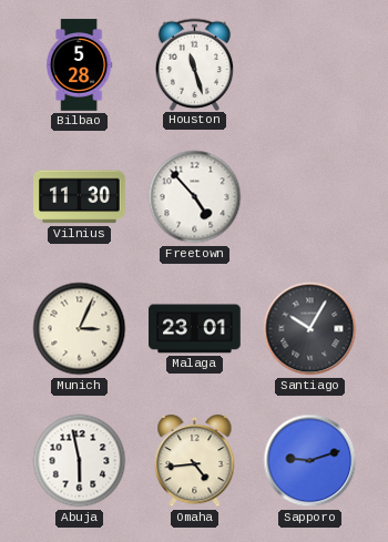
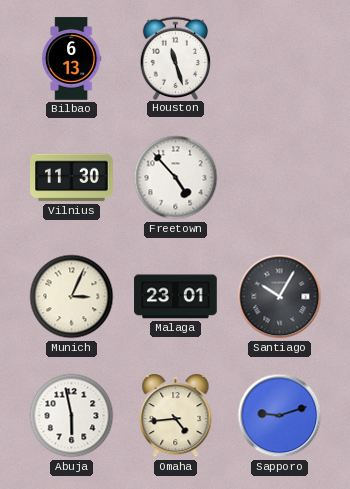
Bilbao: 5:28 -> 6:13 (72, 59)
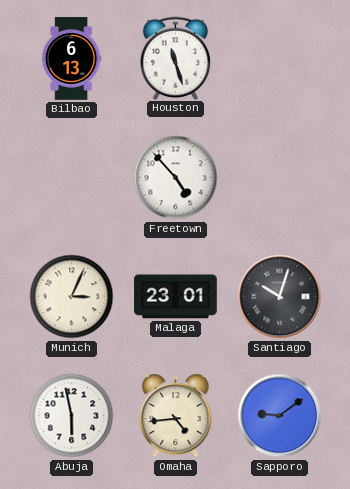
Vilnius: 11:30 -> none (72, 178)
Santiago: 10:05 -> 10:03 (280, 297)
Sapporo: 9:12 -> 9:09 (280, 416)
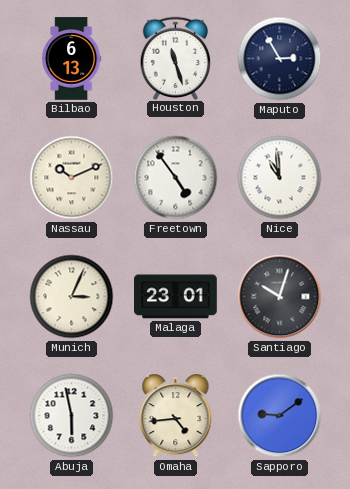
Maputo: none -> 2:55 (280, 59)
Nassau: none -> 10:11 (72, 178)
Freetown: 4:53 -> 4:54 (176, 178)
Nice: none -> 10:59 (280, 178)
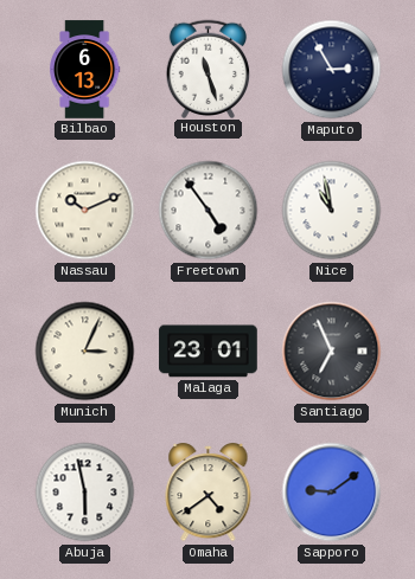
Nice: 10:59 -> 10:58 (332, 211)
Santiago: 10:03 -> 6:56 (332, 352)
Omaha: 4:44 -> 4:39 (209, 494)
